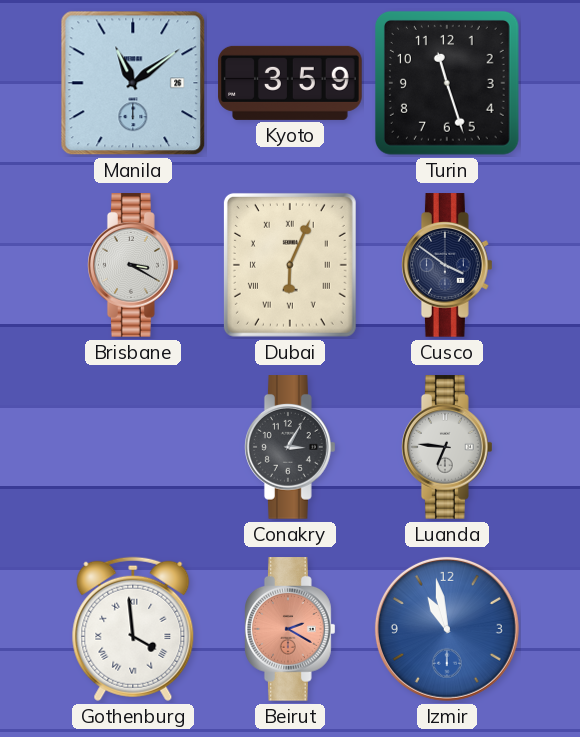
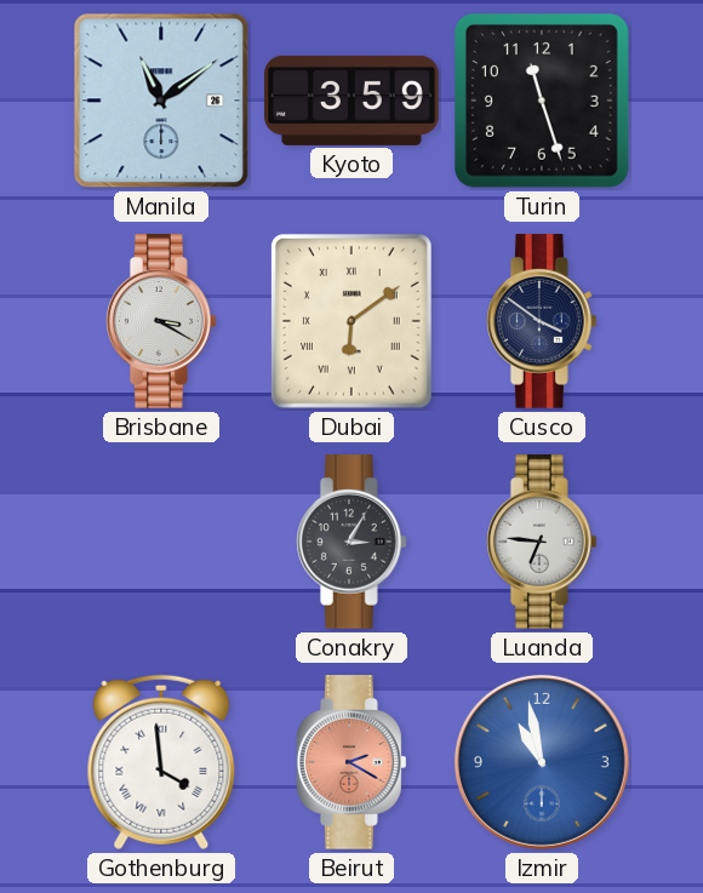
Dubai: 6:04 -> 6:09 (351, 321)
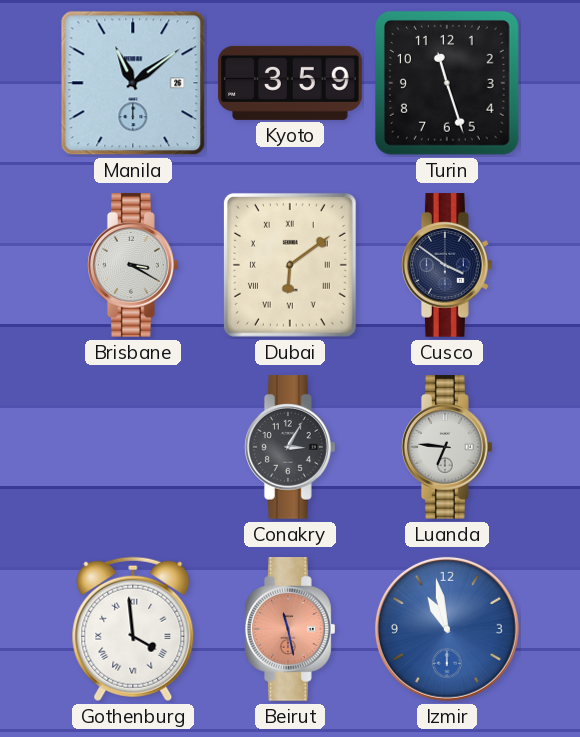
Beirut: 2:20 -> 11:28 (291, 629)
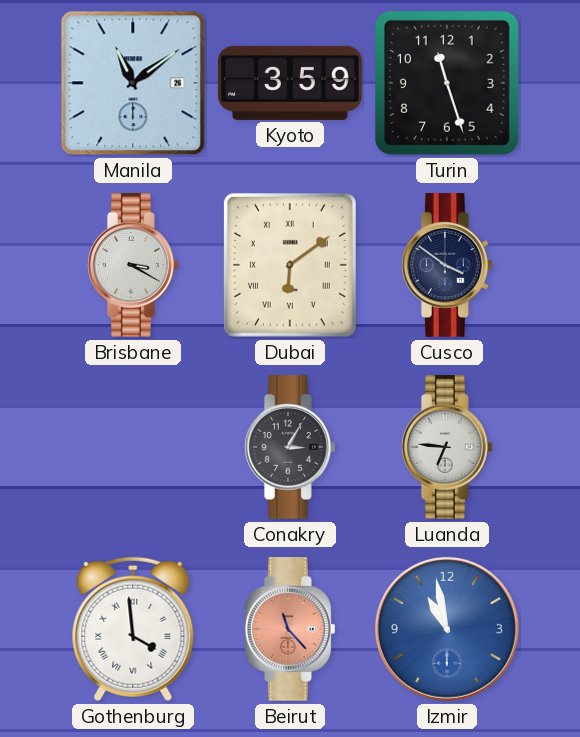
Beirut: 11:28 -> 11:23 (291, 629)
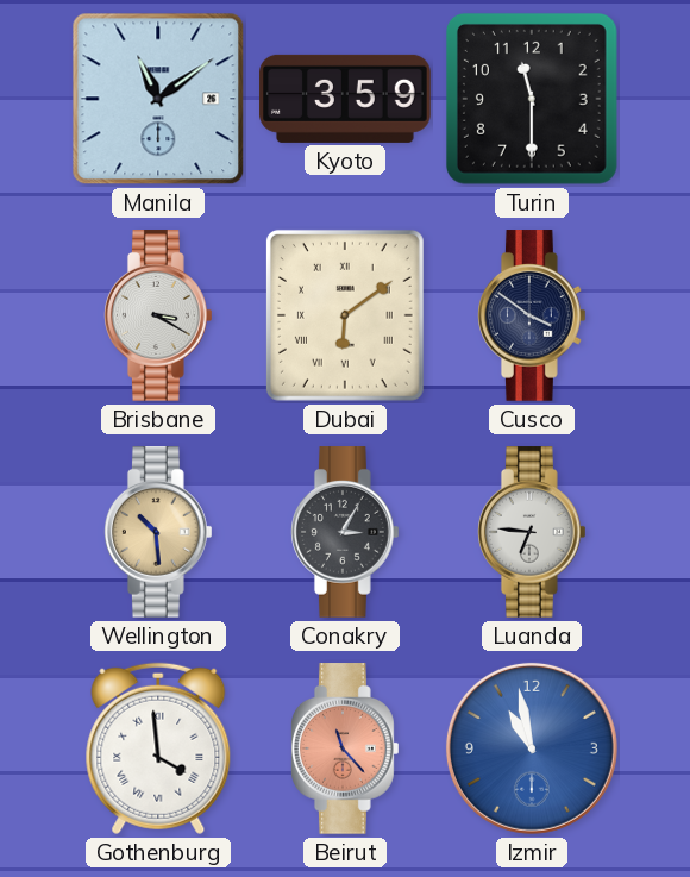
Turin: 11:27 -> 11:30 (532, 99)
Wellington: none -> 10:29 (159, 532)
